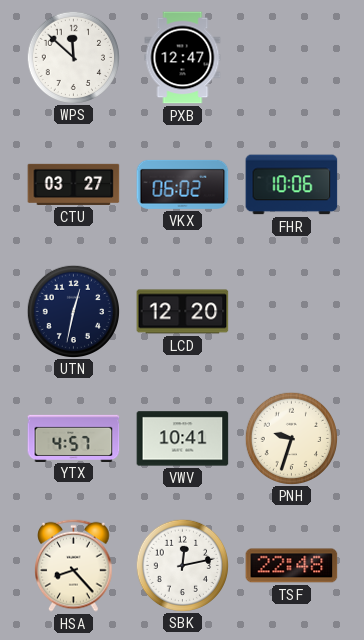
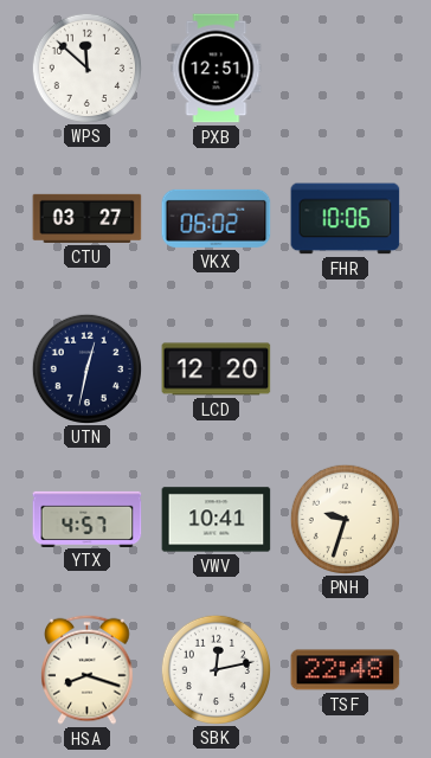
PXB: 12:47 -> 12:51 (217, 69)
HSA: 8:23 -> 8:18 (88, 669)
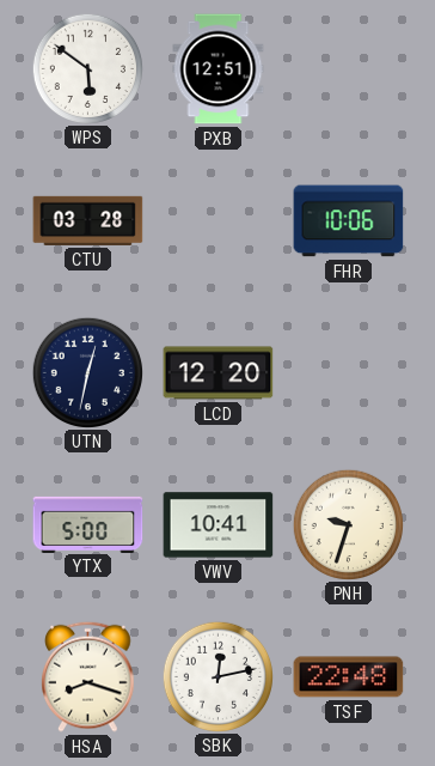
WPS: 11:52 -> 5:51 (87, 68)
CTU: 03:27 -> 03:28 (88, 220)
VKX: 06:02 -> none (217, 218)
YTX: 4:57 -> 5:00 (88, 524)
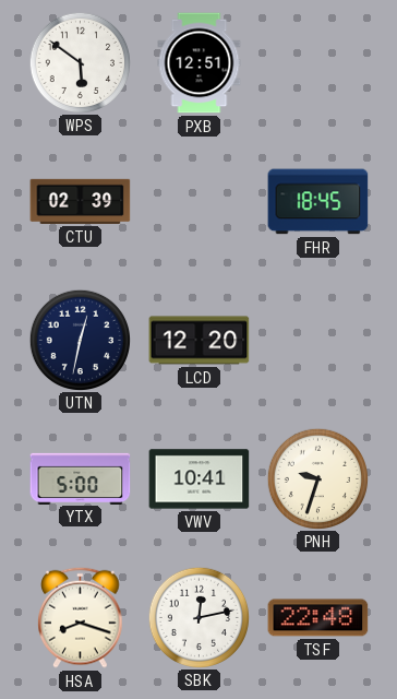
CTU: 03:28 -> 02:39 (81, 201)
FHR: 10:06 -> 18:45 (318, 202)
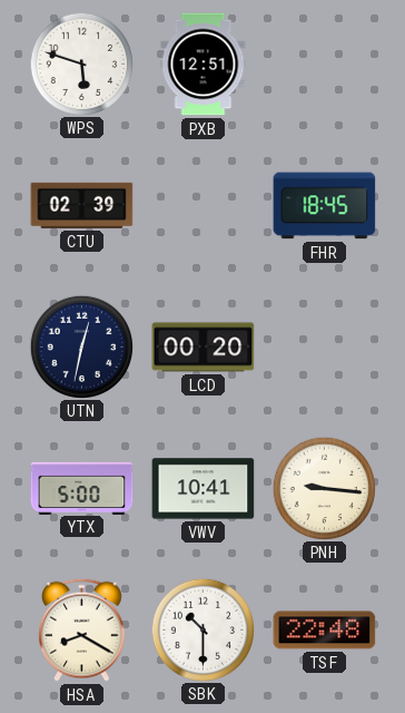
WPS: 5:51 -> 5:48 (81, 64)
LCD: 12:20 -> 00:20 (204, 348)
PNH: 9:33 -> 9:16 (324, 488)
HSA: 8:18 -> 8:20 (82, 629)
SBK: 12:13 -> 10:30 (202, 629)
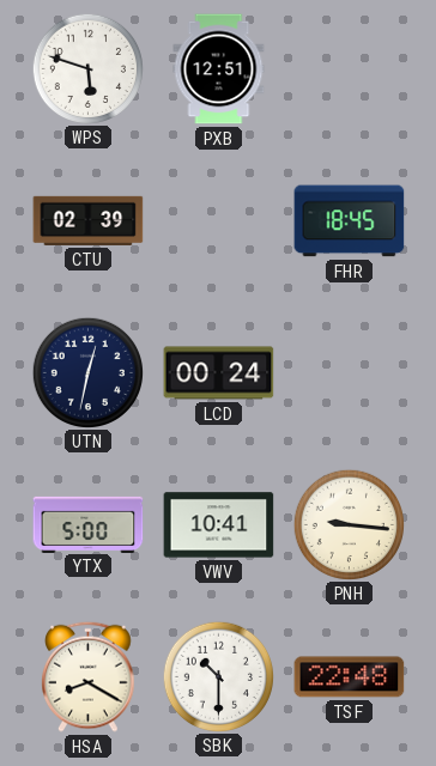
LCD: 00:20 -> 00:24 (219, 373)
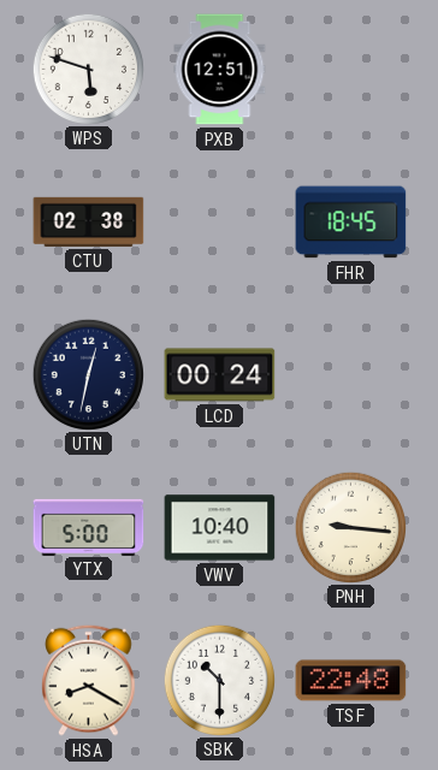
CTU: 02:39 -> 02:38 (89, 221)
VWV: 10:41 -> 10:40 (220, 528)
